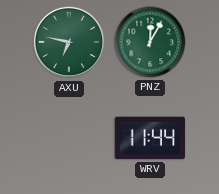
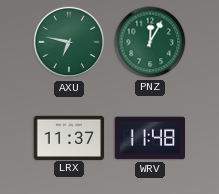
LRX: none -> 11:37 (69, 137)
WRV: 11:44 -> 11:48 (150, 138)
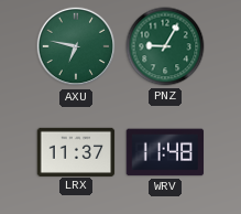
PNZ: 12:05 -> 9:05 (165, 46)
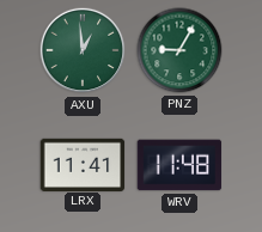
AXU: 6:47 -> 12:59 (83, 50)
LRX: 11:37 -> 11:41 (83, 164)
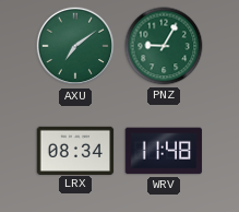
AXU: 12:59 -> 7:09 (75, 46)
LRX: 11:41 -> 08:34 (75, 150)
